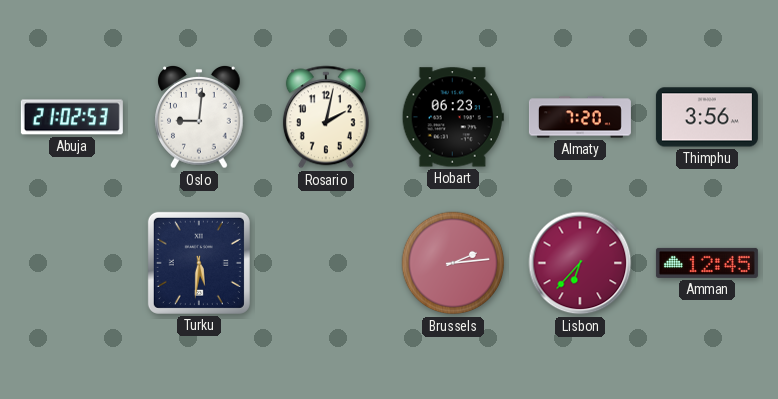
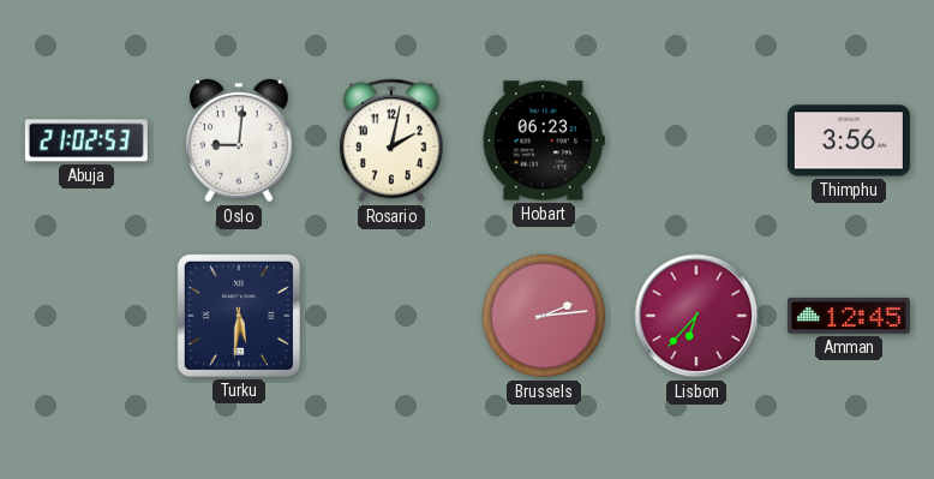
Almaty: 7:20 -> none (580, 117)
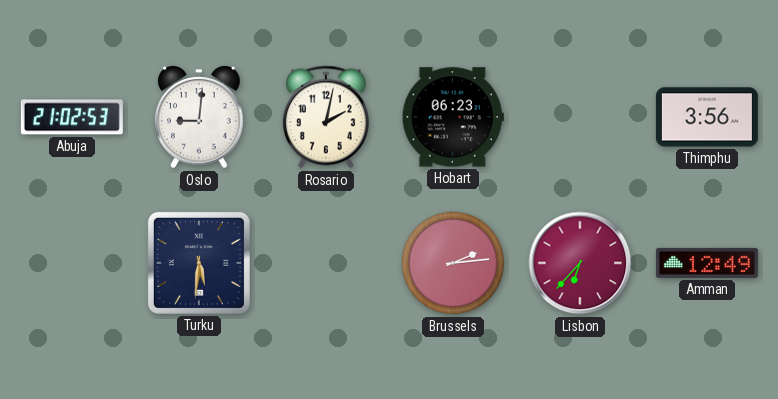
Amman: 12:45 -> 12:49 (707, 263)
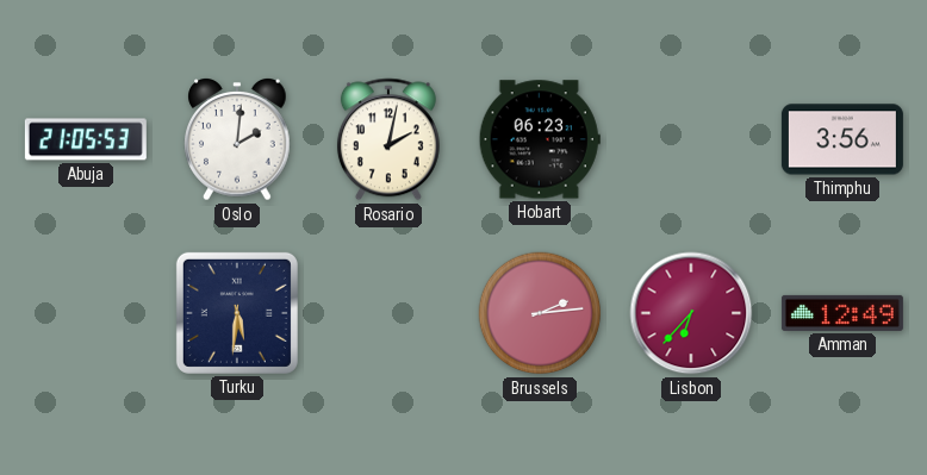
Abuja: 21:02 -> 21:05 (86, 139)
Oslo: 9:01 -> 2:01 (237, 140)
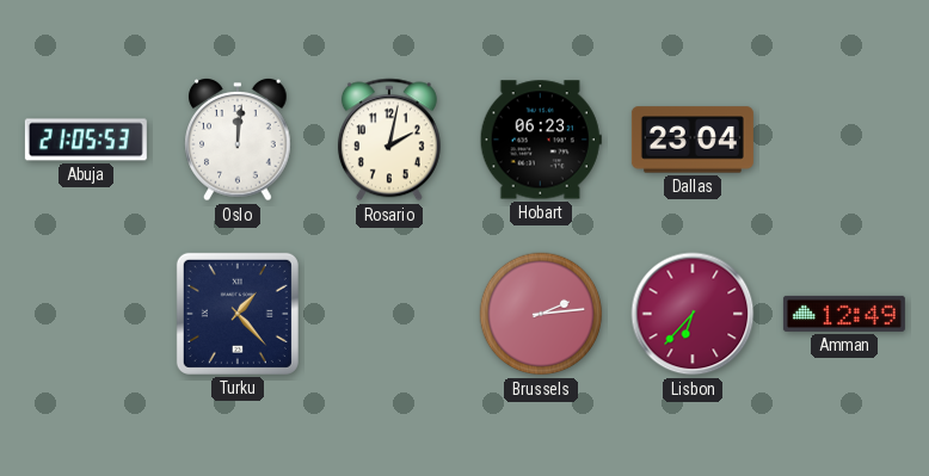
Oslo: 2:01 -> 12:01 (238, 141)
Dallas: none -> 23:04 (693, 140)
Thimphu: 3:56 -> none (842, 139)
Turku: 5:31 -> 1:23 (238, 314)
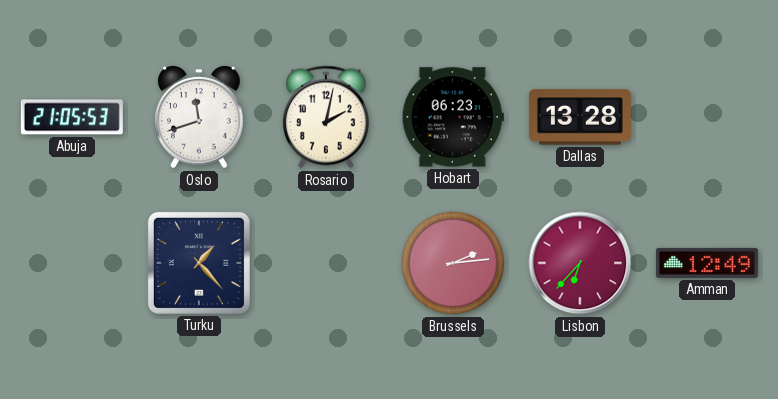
Oslo: 12:01 -> 11:42 (199, 118)
Dallas: 23:04 -> 13:28 (580, 117)
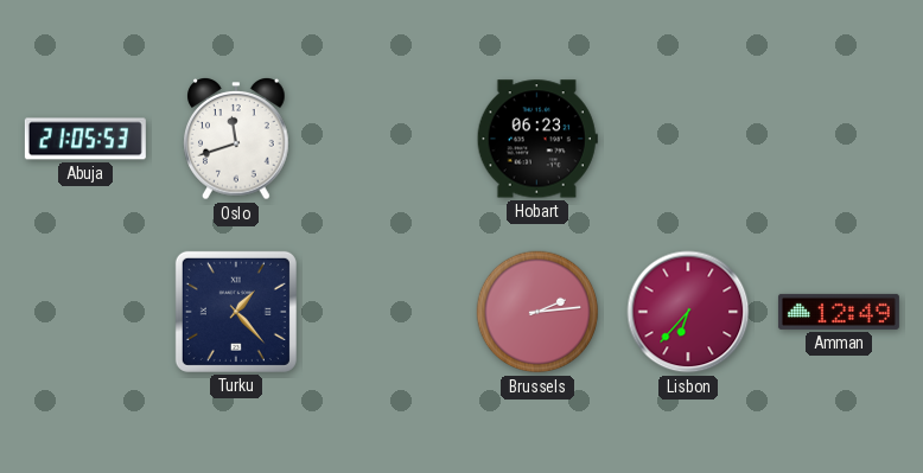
Rosario: 2:02 -> none (326, 117)
Dallas: 13:28 -> none (580, 117)
